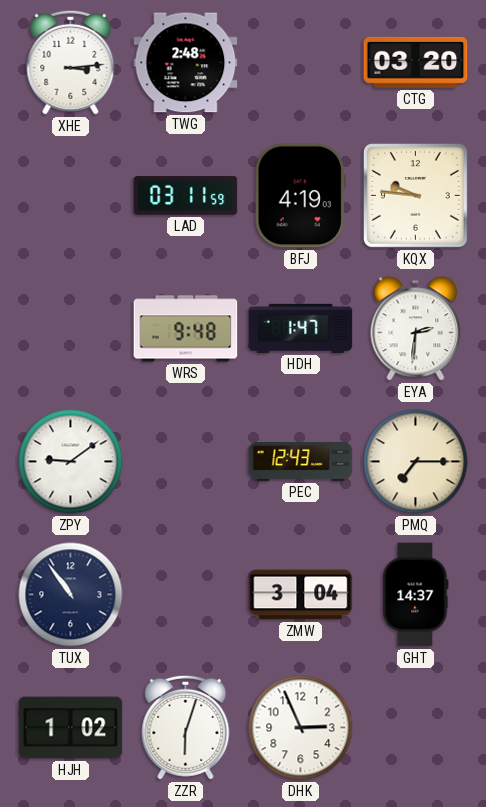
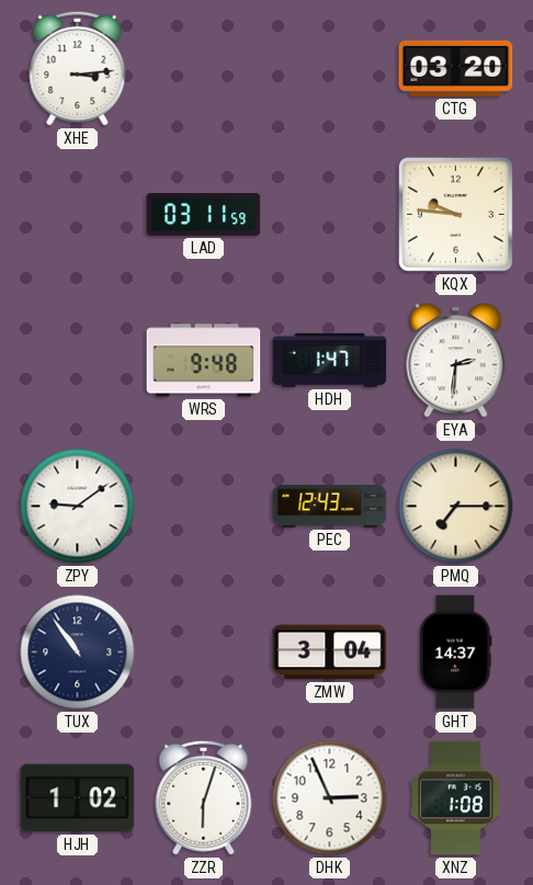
TWG: 2:48 -> none (186, 63)
BFJ: 4:19 -> none (300, 196)
XNZ: none -> 1:08 (456, 798)
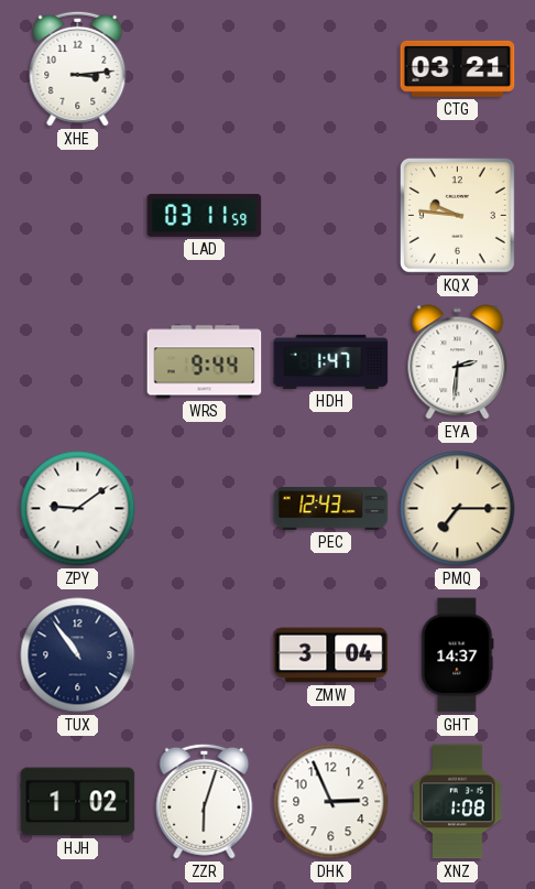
CTG: 03:20 -> 03:21 (458, 68)
WRS: 9:48 -> 9:44 (205, 362)
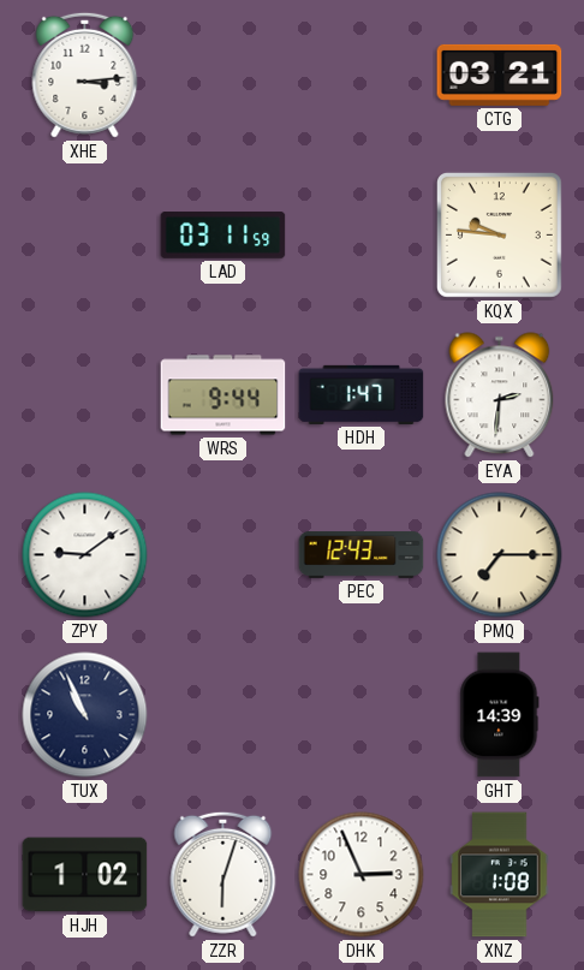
TUX: 10:54 -> 10:56 (85, 715)
ZMW: 3:04 -> none (331, 655)
GHT: 14:37 -> 14:39 (500, 715)
